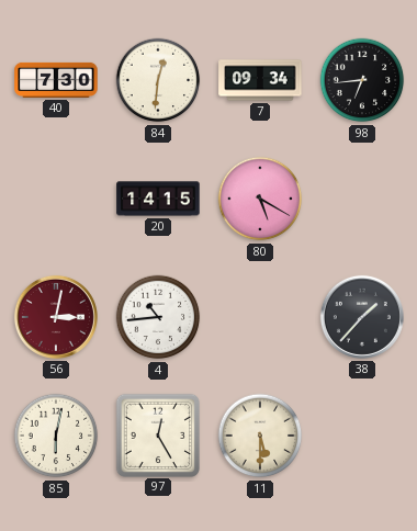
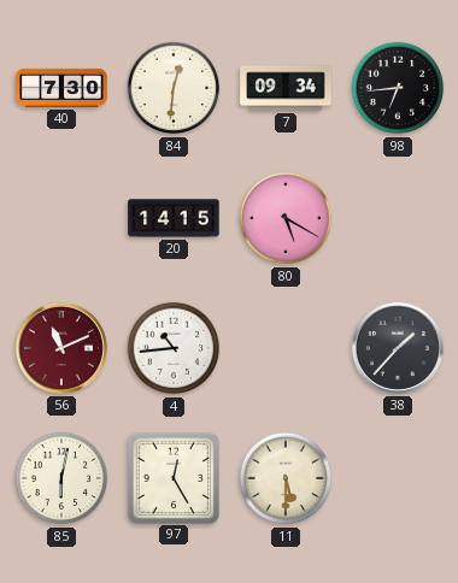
56: 3:02 -> 11:11 (61, 348)
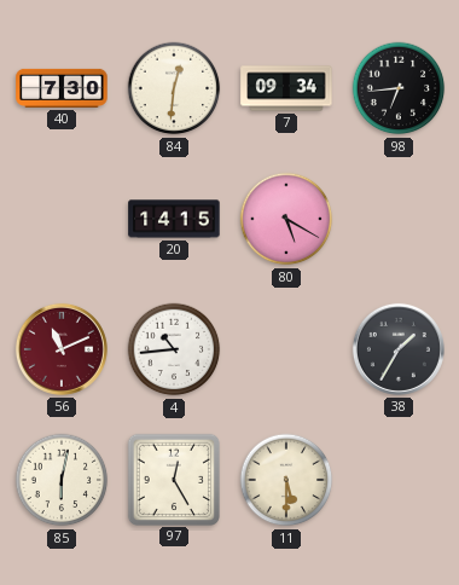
38: 1:37 -> 1:35 (399, 349)
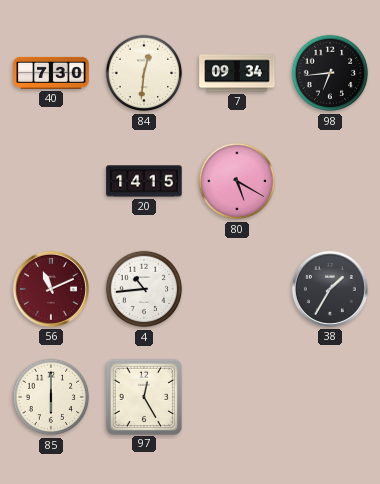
85: 6:02 -> 6:00 (51, 397)
11: 5:30 -> none (286, 480)
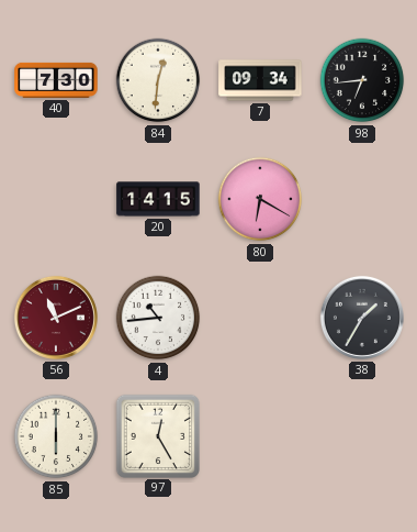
80: 5:20 -> 6:20 (260, 199)
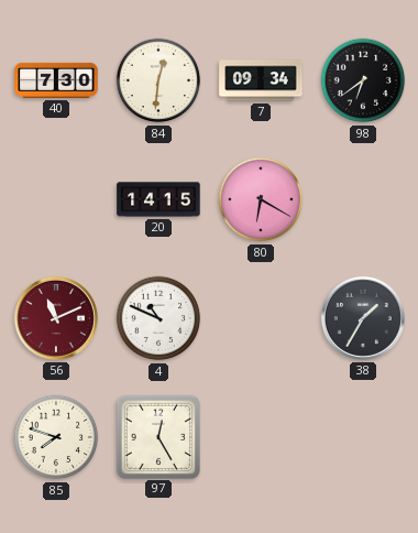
98: 6:44 -> 6:39 (363, 80)
4: 10:44 -> 10:49 (158, 318)
85: 6:00 -> 7:48 (56, 437)
